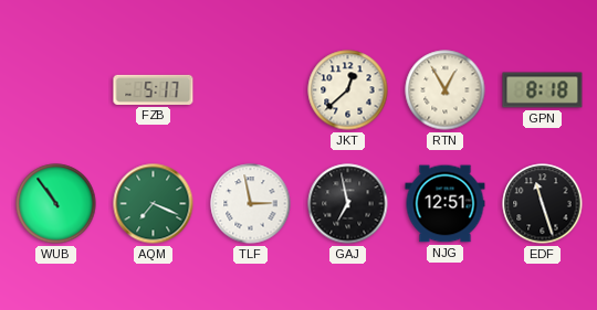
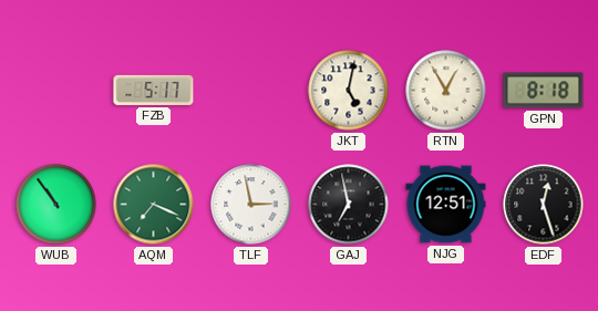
JKT: 12:38 -> 5:02 (349, 91)
EDF: 11:27 -> 12:27 (544, 205)
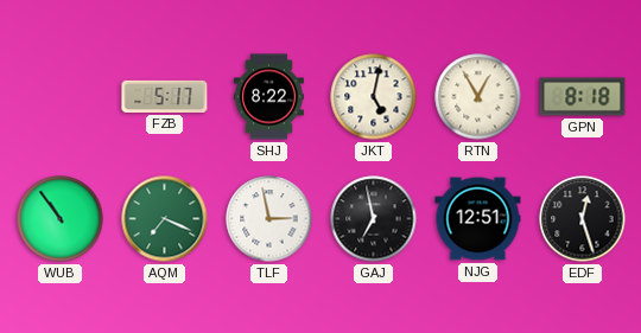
SHJ: none -> 8:22 (268, 97)
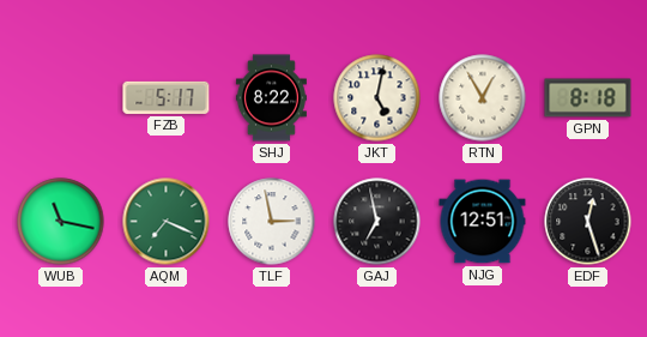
WUB: 10:54 -> 11:17 (61, 222)
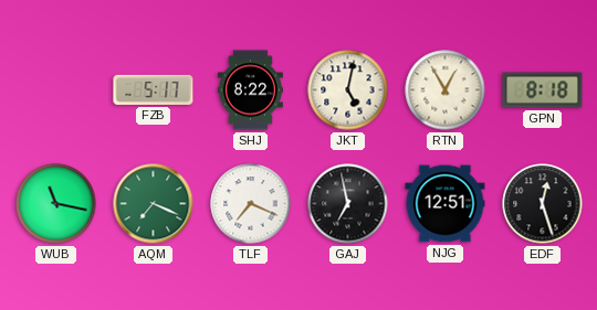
TLF: 2:58 -> 7:19 (251, 204)
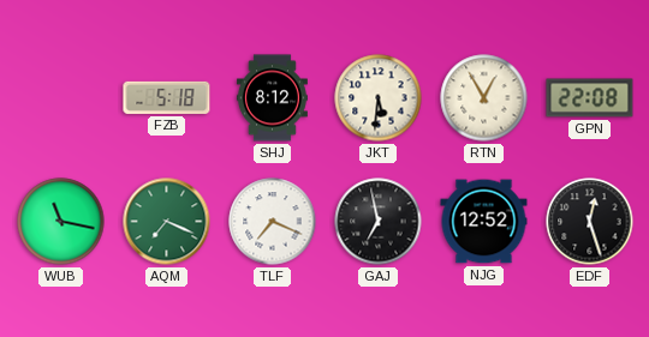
FZB: 5:17 -> 5:18 (167, 97)
SHJ: 8:22 -> 8:12 (272, 98)
JKT: 5:02 -> 5:31 (379, 98)
GPN: 8:18 -> 22:08 (590, 98)
NJG: 12:51 -> 12:52 (484, 222)
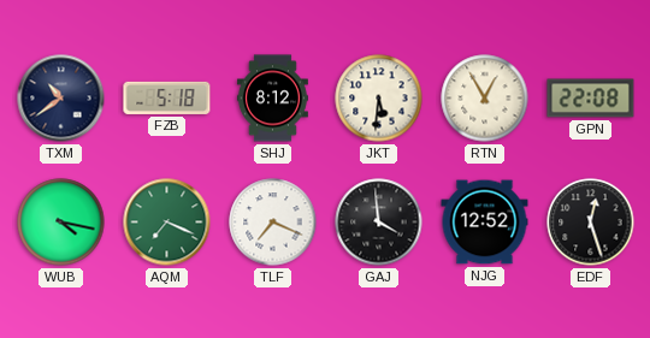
TXM: none -> 10:39 (61, 99)
WUB: 11:17 -> 4:17 (61, 223)
GAJ: 6:58 -> 3:59 (379, 223)
